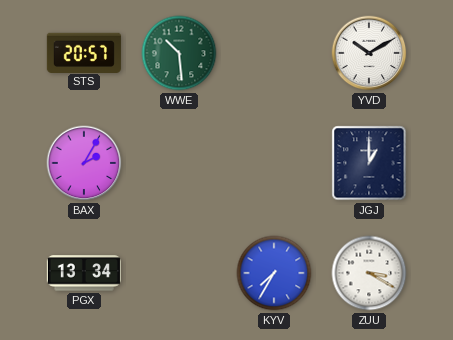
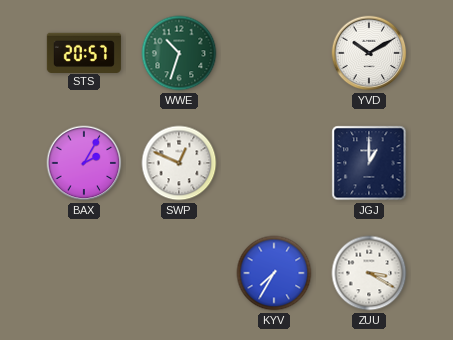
WWE: 10:29 -> 10:33 (179, 53)
SWP: none -> 12:49 (179, 163)
PGX: 13:34 -> none (84, 273)
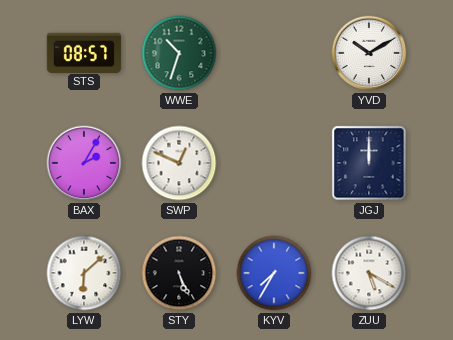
STS: 20:57 -> 08:57 (84, 52)
JGJ: 1:00 -> 12:00 (369, 163)
LYW: none -> 6:08 (84, 273)
STY: none -> 5:26 (179, 273)
ZUU: 3:20 -> 5:20 (369, 273)
